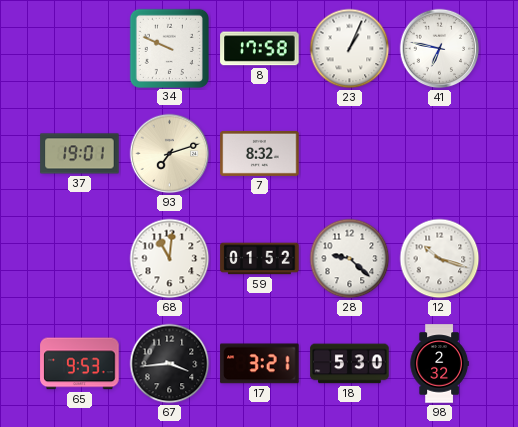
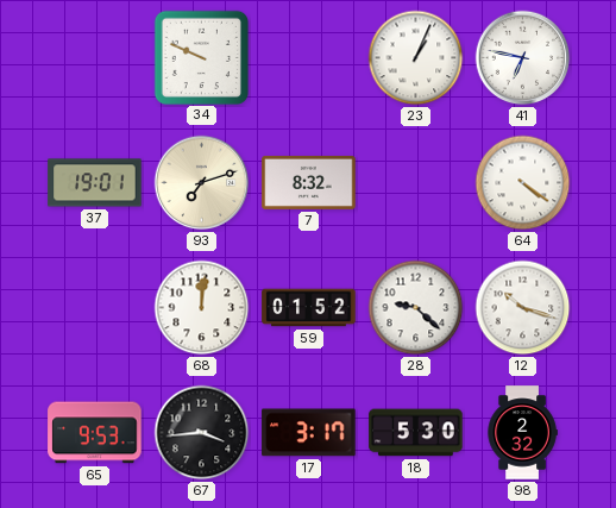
8: 17:58 -> none (260, 49)
64: none -> 4:21 (523, 183)
68: 11:01 -> 12:01 (202, 308)
17: 3:21 -> 3:17 (309, 433)
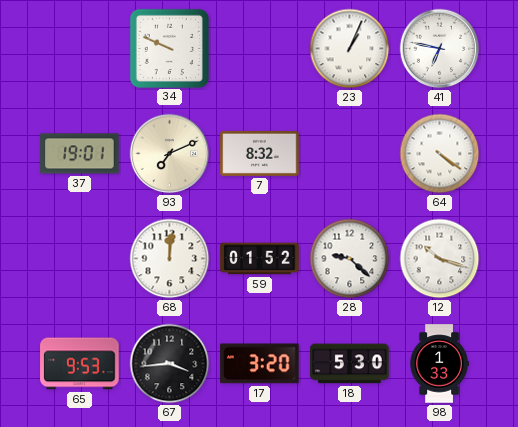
93: 7:12 -> 7:11 (170, 154)
17: 3:17 -> 3:20 (260, 364)
98: 2:32 -> 1:33 (439, 364)
